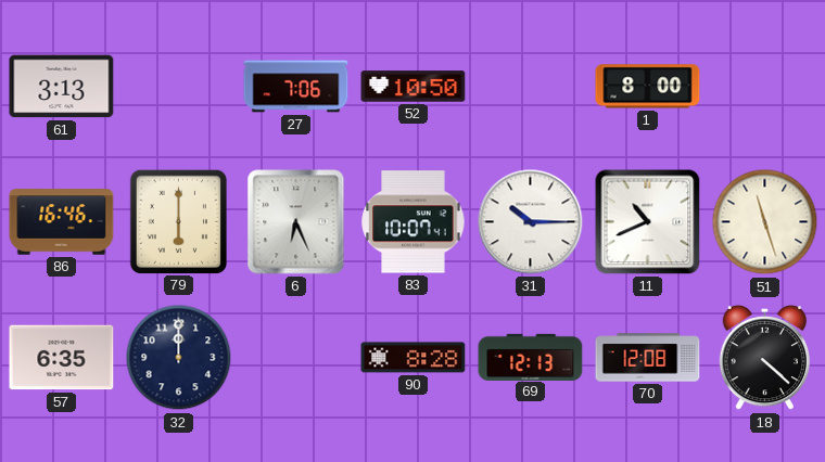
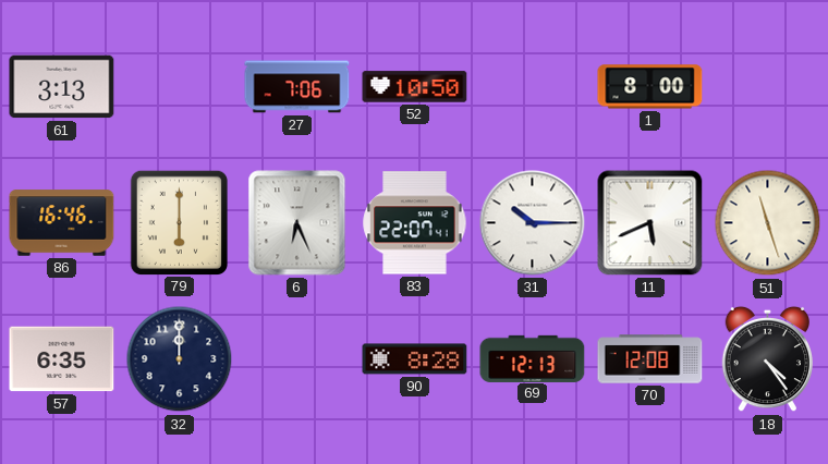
83: 10:07 -> 22:07 (415, 223)
11: 10:41 -> 5:41 (650, 223)
18: 4:22 -> 4:24 (767, 359)
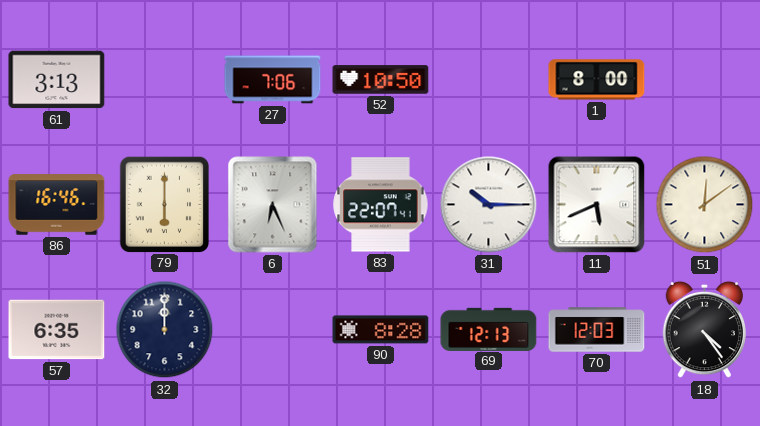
51: 11:27 -> 12:09 (705, 205)
70: 12:08 -> 12:03 (597, 330)
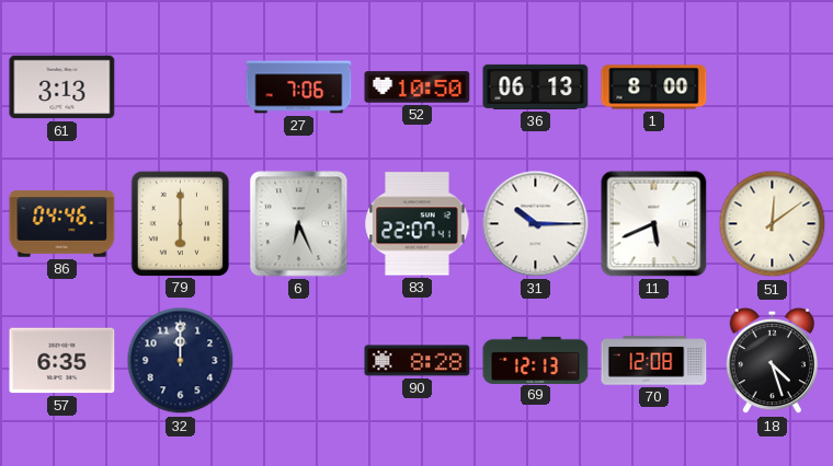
36: none -> 06:13 (536, 86)
86: 16:46 -> 04:46 (62, 224)
70: 12:03 -> 12:08 (654, 361)
18: 4:24 -> 4:27 (772, 361)
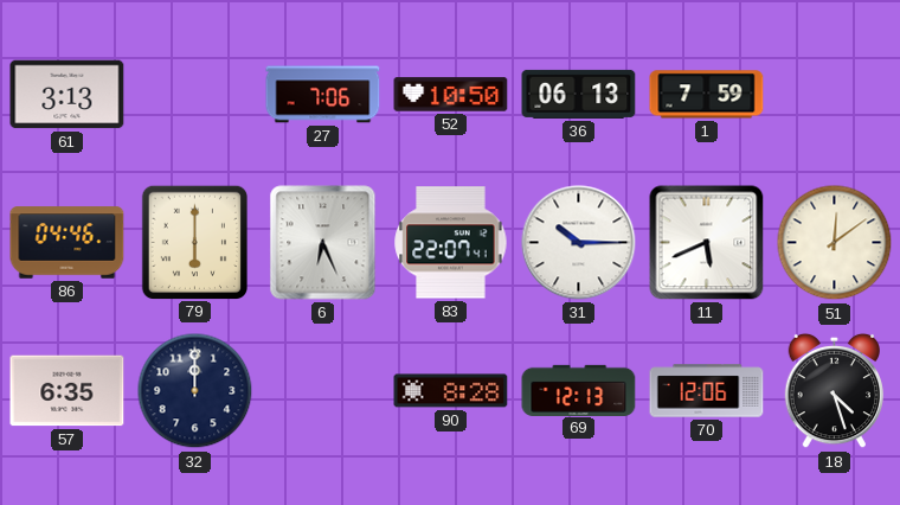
1: 8:00 -> 7:59 (707, 95)
70: 12:08 -> 12:06 (707, 391)
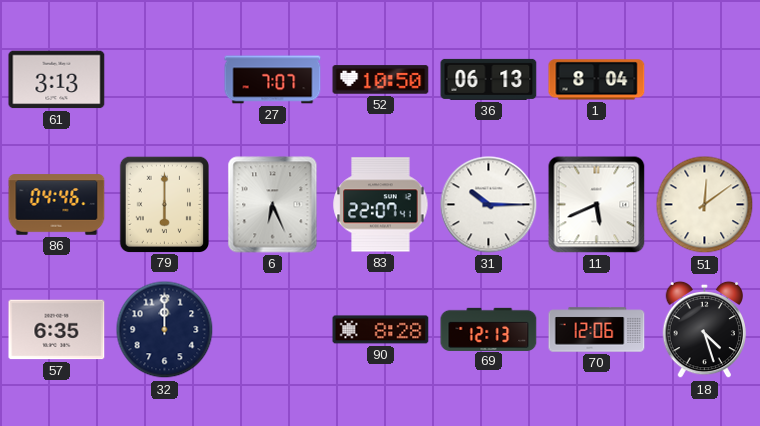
27: 7:06 -> 7:07 (273, 80)
1: 7:59 -> 8:04 (597, 80)
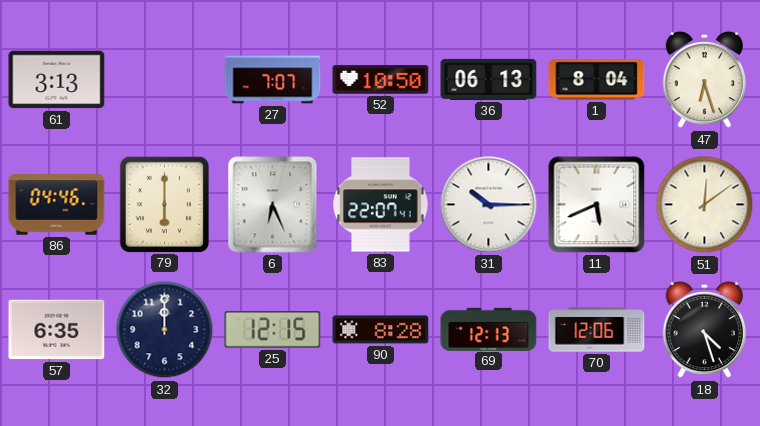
47: none -> 6:27 (704, 80)
25: none -> 12:15 (273, 330)
